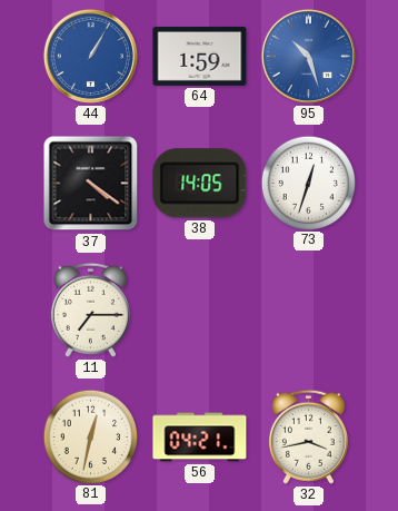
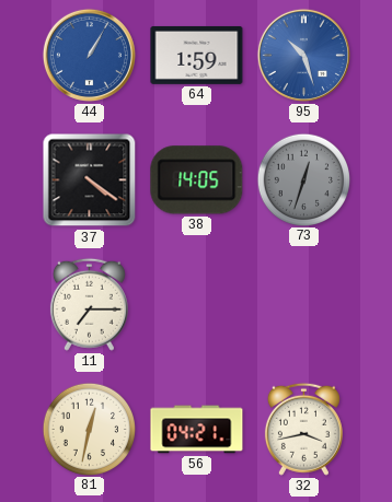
73 dial: white -> grey (303, 179)
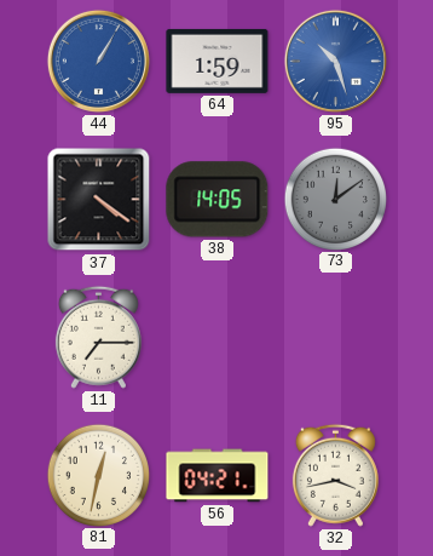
73: 12:33 -> 12:09 (335, 199)
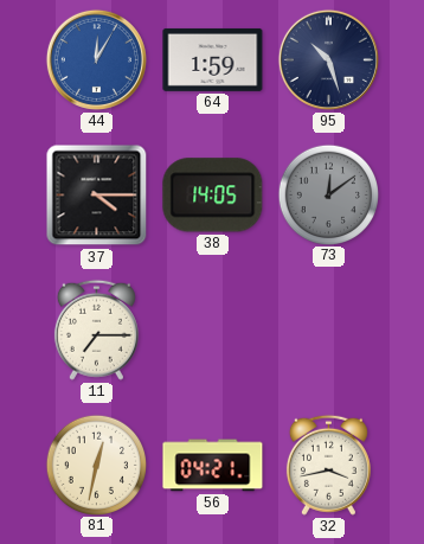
44: 1:05 -> 12:05 (96, 59)
95 dial: blue -> navy (328, 59)
37: 4:21 -> 4:15 (97, 196)
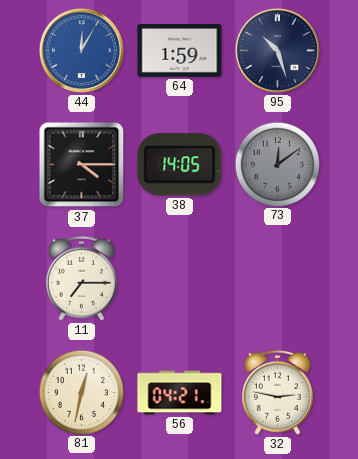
32: 3:43 -> 2:47 (277, 392)
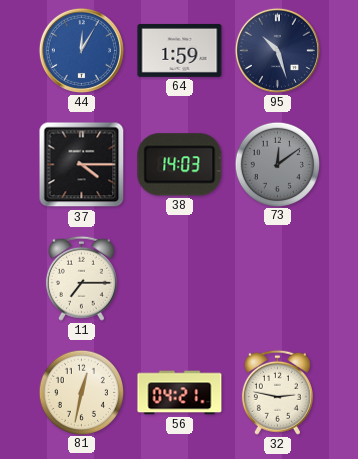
38: 14:05 -> 14:03 (180, 165)
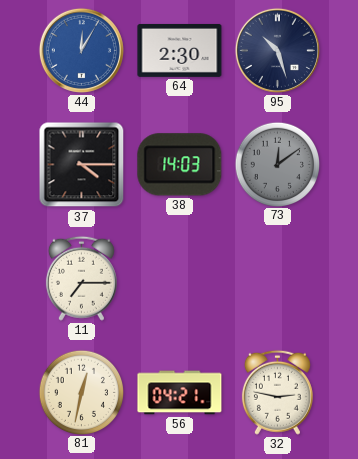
64: 1:59 -> 2:30 (180, 50)
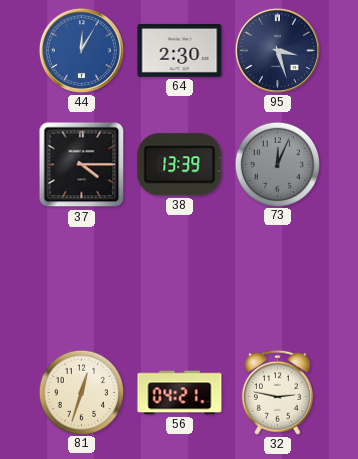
95: 10:27 -> 3:27 (277, 50)
38: 14:03 -> 13:39 (180, 165)
73: 12:09 -> 12:04 (277, 164)
11: 7:15 -> none (81, 278)
81: 12:32 -> 12:33 (81, 392)
